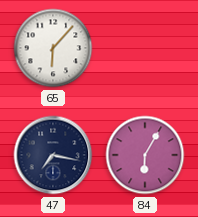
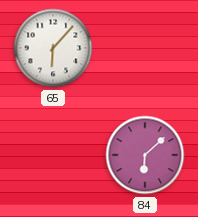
47: 7:17 -> none (53, 155)
84: 6:05 -> 6:08 (145, 155)
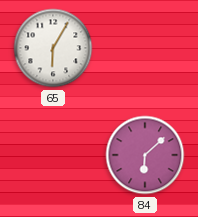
65: 6:07 -> 6:05 (53, 48)
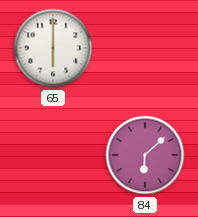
65: 6:05 -> 6:00 (53, 48)
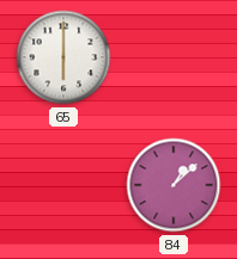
84: 6:08 -> 1:08 (174, 185)
